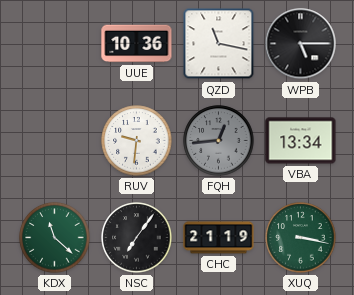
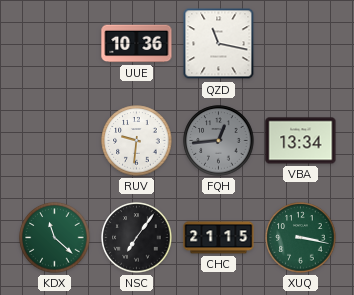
WPB: 5:15 -> none (301, 44)
CHC: 21:19 -> 21:15 (219, 238)
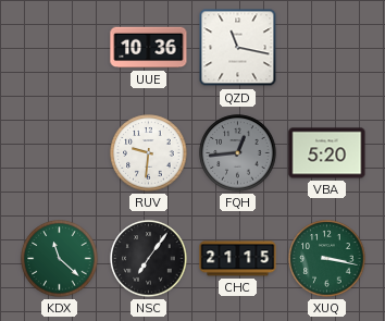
VBA: 13:34 -> 5:20 (327, 153)
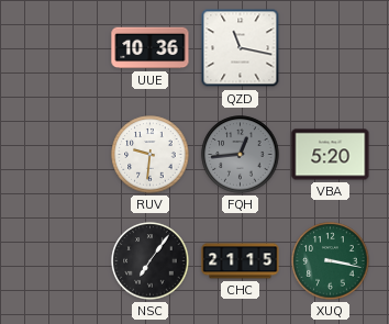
KDX: 11:22 -> none (60, 259)
